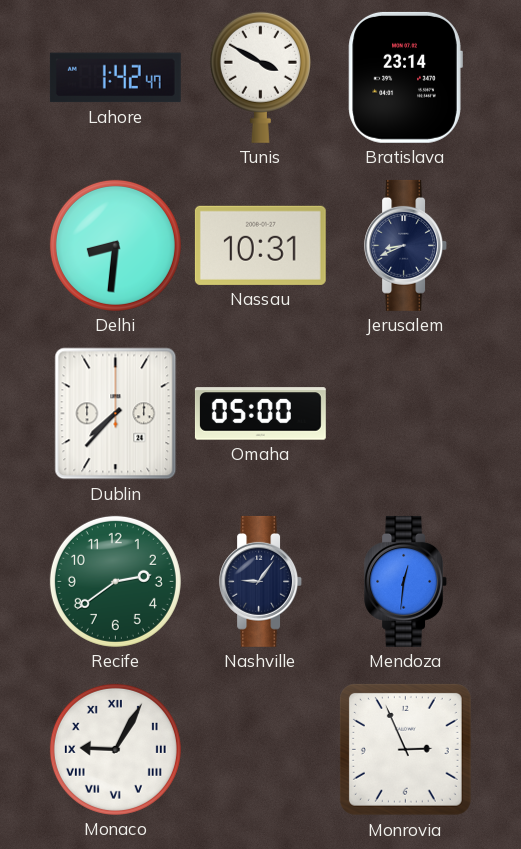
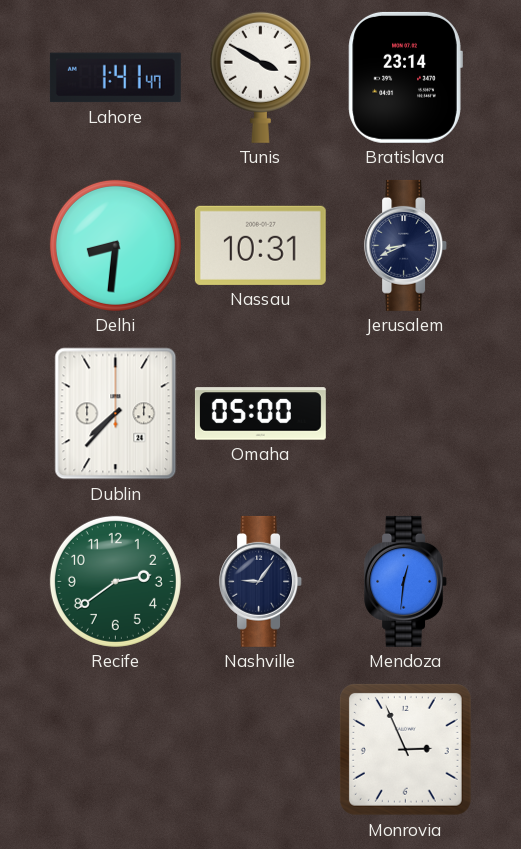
Lahore: 1:42 -> 1:41 (115, 78)
Monaco: 9:05 -> none (115, 749)
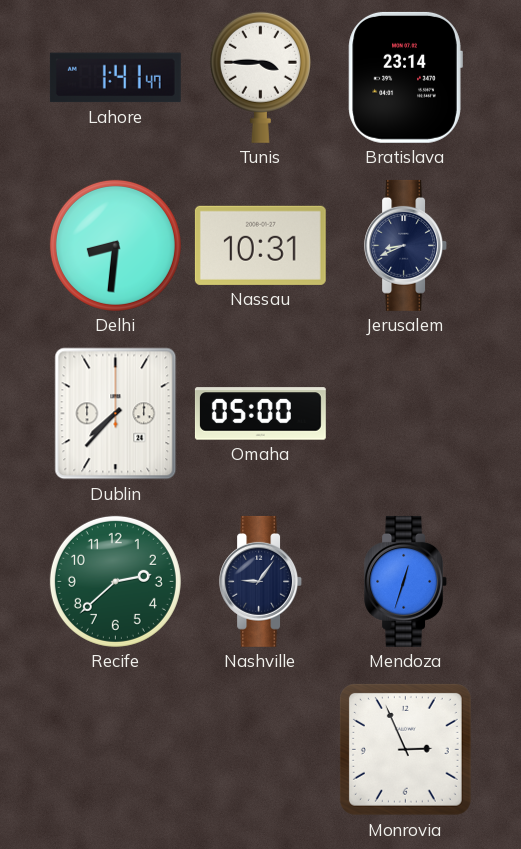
Tunis: 3:50 -> 3:45 (260, 77)
Recife: 2:39 -> 2:38 (115, 581)
Mendoza: 12:31 -> 12:33 (406, 581)
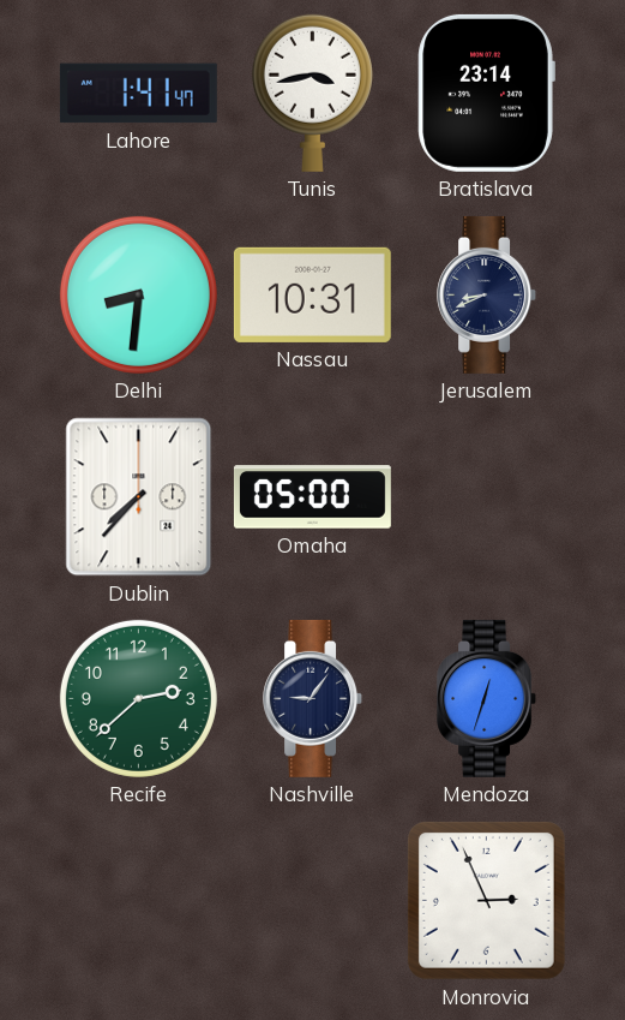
Tunis: 3:45 -> 3:43 (312, 93)
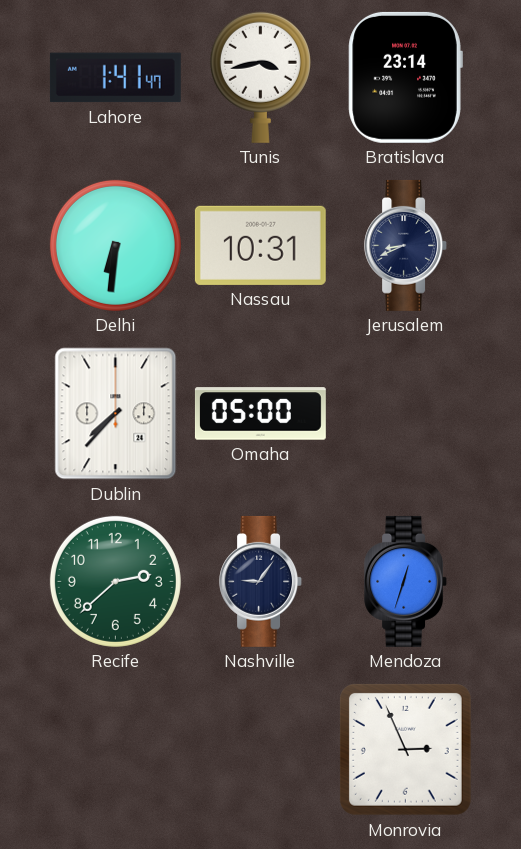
Delhi: 8:31 -> 6:31 (115, 245)
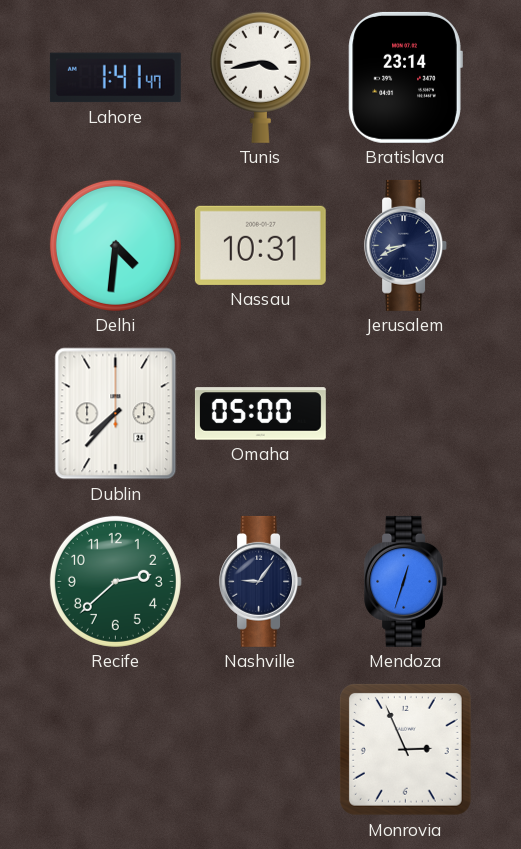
Delhi: 6:31 -> 4:31 (115, 245)
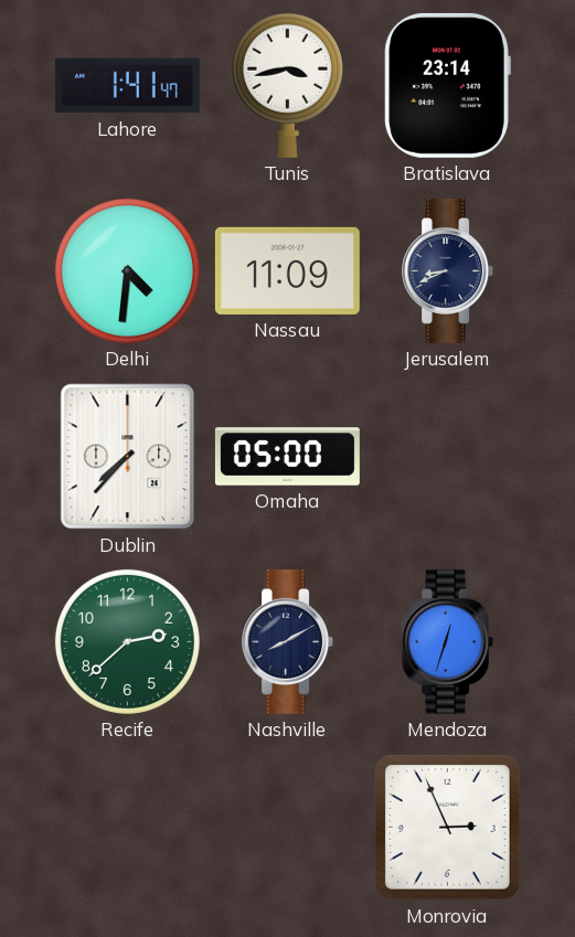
Nassau: 10:31 -> 11:09 (287, 270)
Nashville: 9:06 -> 8:10 (288, 641)
